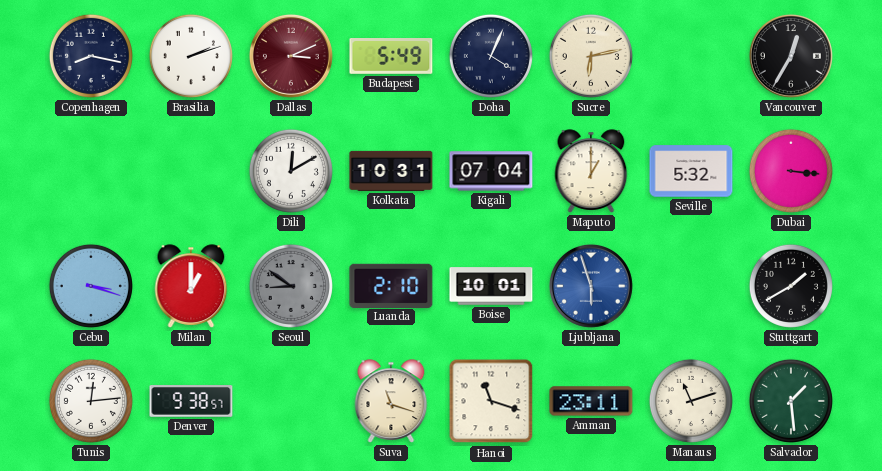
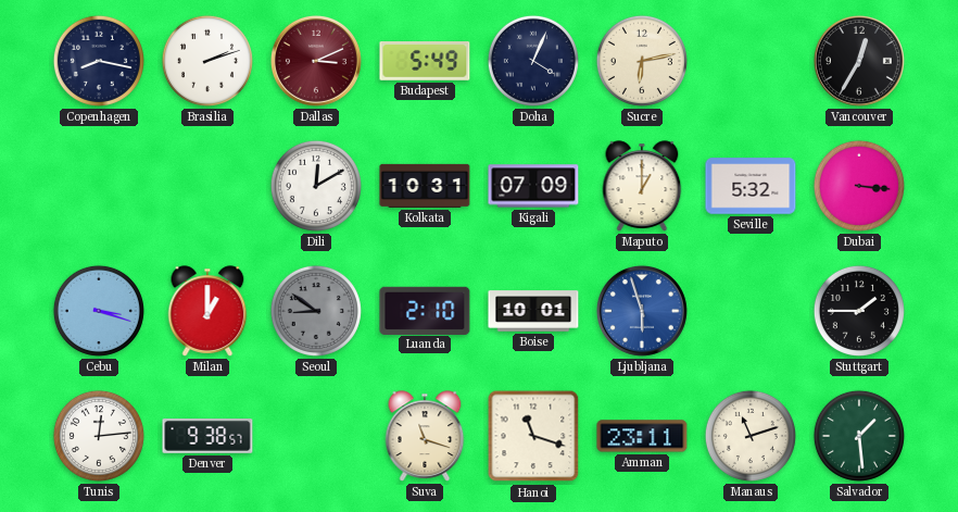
Kigali: 07:04 -> 07:09 (533, 186)
Stuttgart: 1:40 -> 1:45 (859, 311)
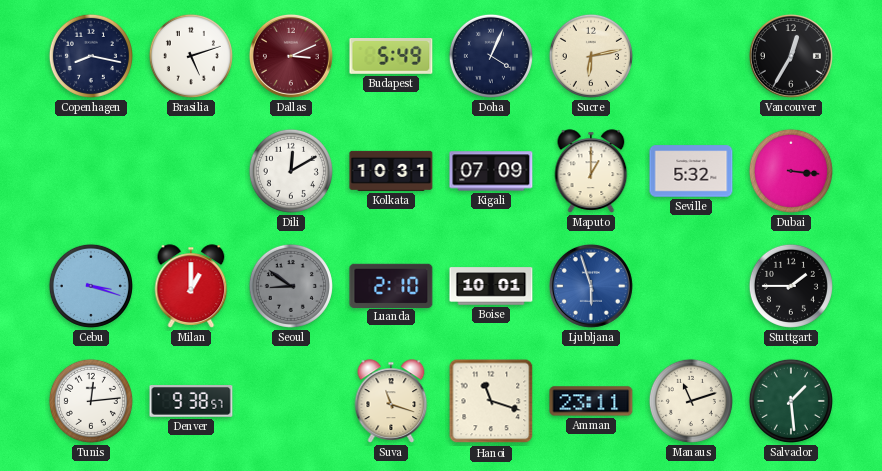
Brasilia: 2:12 -> 5:12 (191, 56)
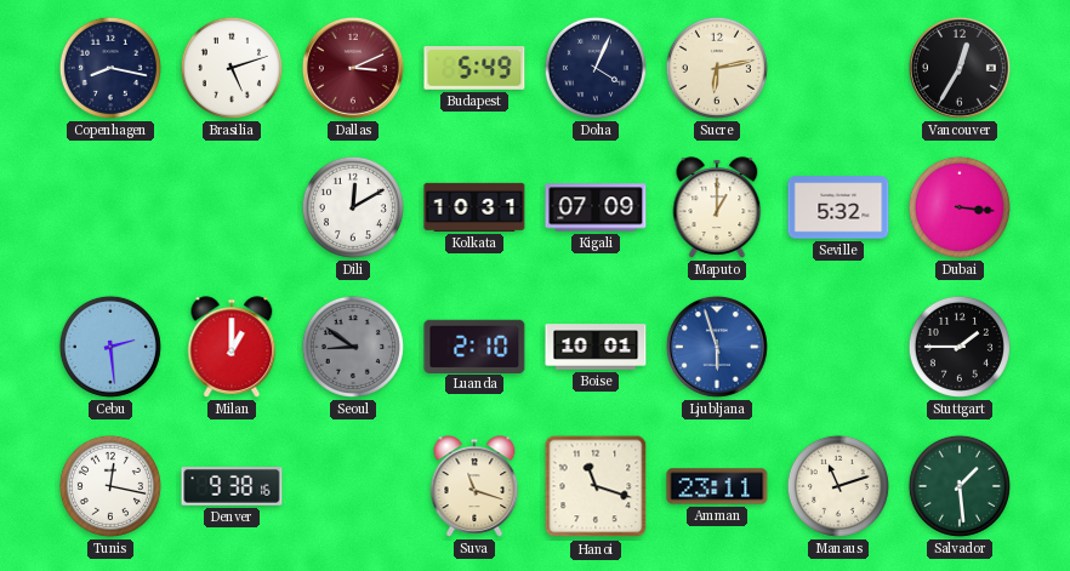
Cebu: 3:18 -> 2:29 (110, 347)
Tunis: 12:14 -> 12:17 (110, 486)
Denver: 9:38:57 -> 9:38:16 (232, 486)
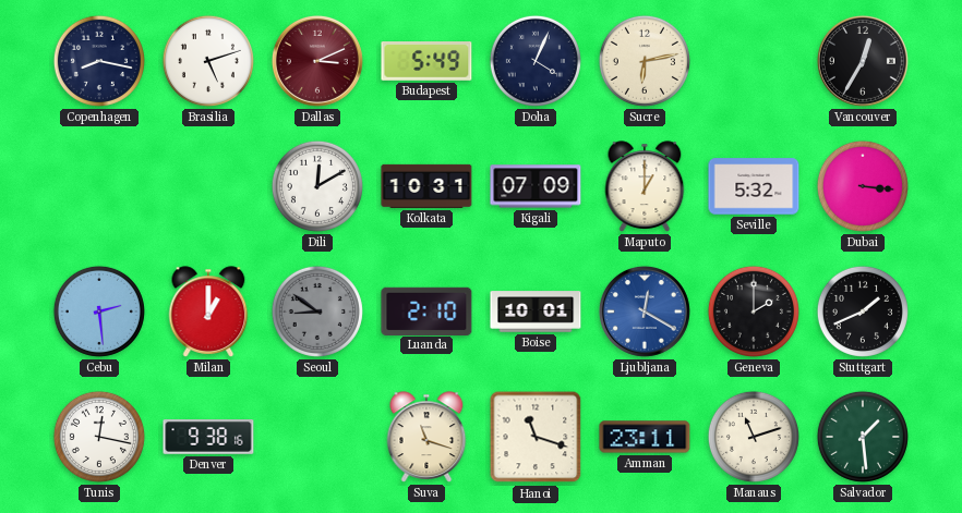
Ljubljana: 5:57 -> 12:20 (645, 312)
Geneva: none -> 2:00 (754, 312)
Stuttgart: 1:45 -> 1:41 (863, 312)
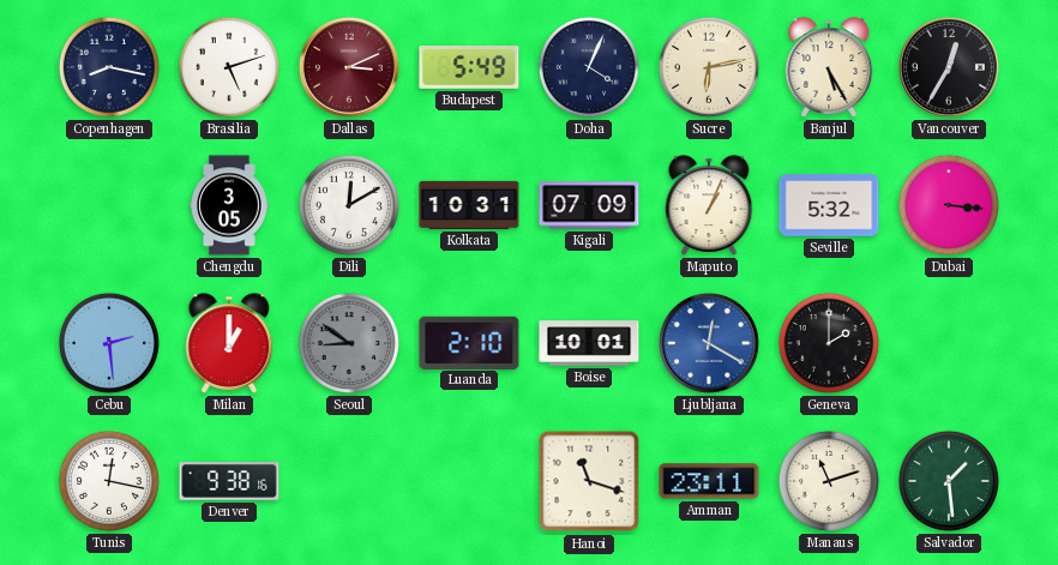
Banjul: none -> 5:25 (829, 67)
Chengdu: none -> 3:05 (229, 205)
Maputo: 1:00 -> 1:04 (709, 205)
Stuttgart: 1:41 -> none (863, 312)
Suva: 11:18 -> none (426, 437)
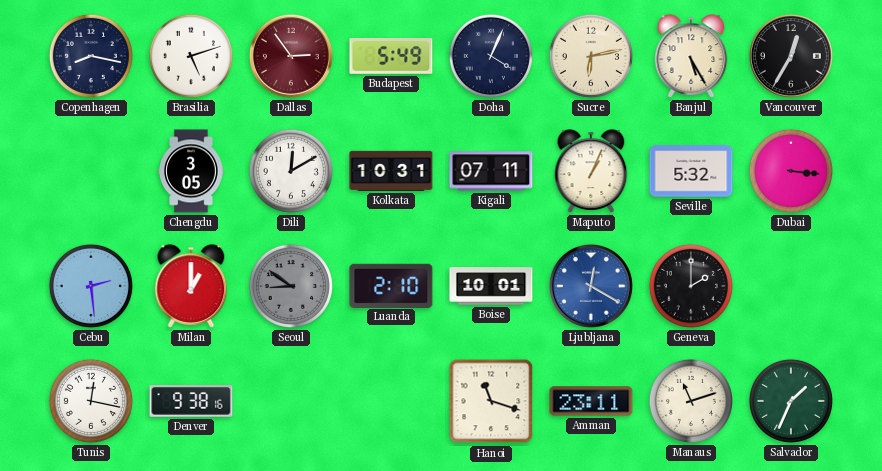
Dallas: 3:11 -> 2:54 (291, 56)
Kigali: 07:09 -> 07:11 (491, 171)
Salvador: 1:29 -> 1:34 (791, 401)
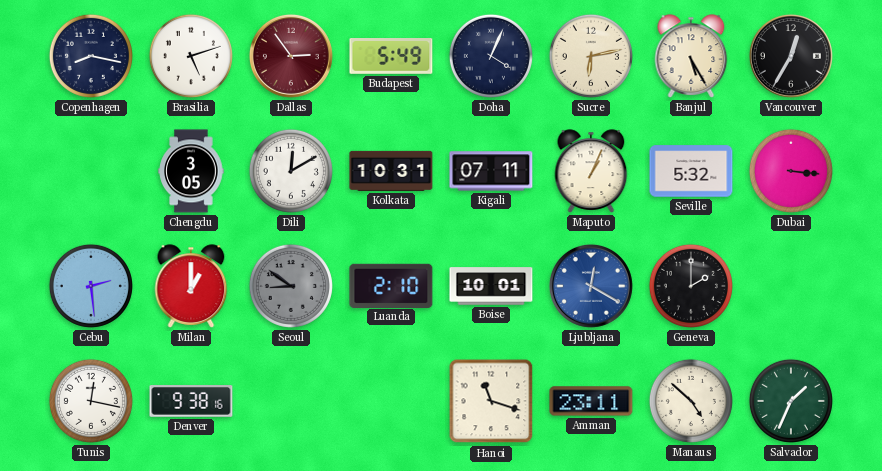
Manaus: 11:12 -> 4:52 (691, 401)
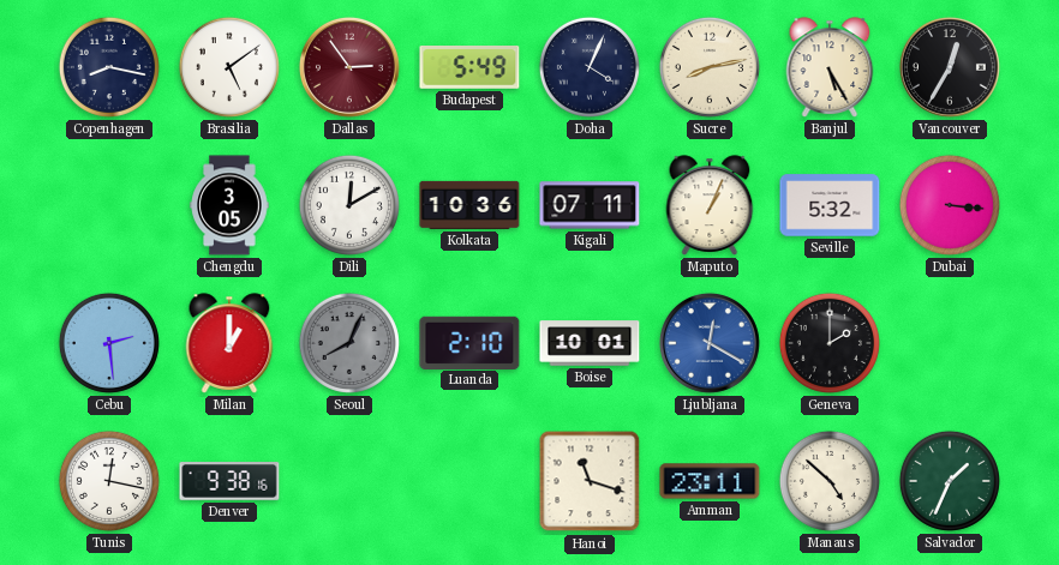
Brasilia: 5:12 -> 5:09 (229, 67)
Sucre: 6:13 -> 8:13 (710, 67)
Kolkata: 10:31 -> 10:36 (469, 205)
Seoul: 8:51 -> 8:04 (349, 343)
